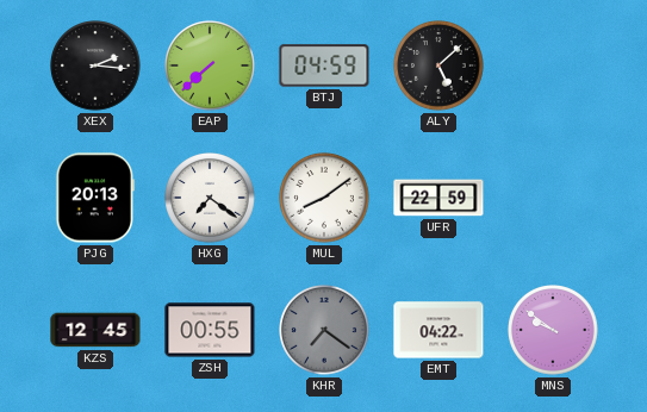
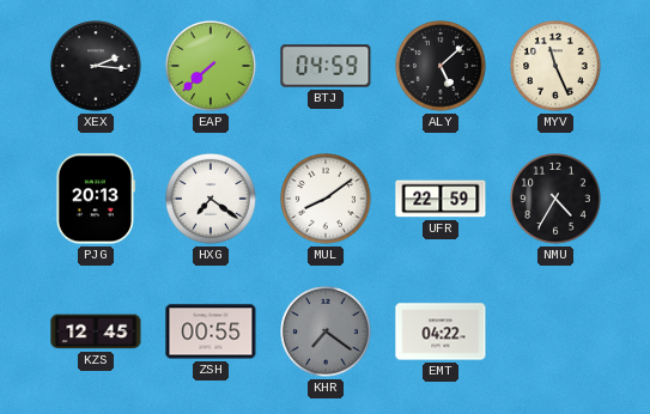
MYV: none -> 11:26 (555, 66)
NMU: none -> 4:35 (555, 199)
MNS: 9:51 -> none (553, 330)
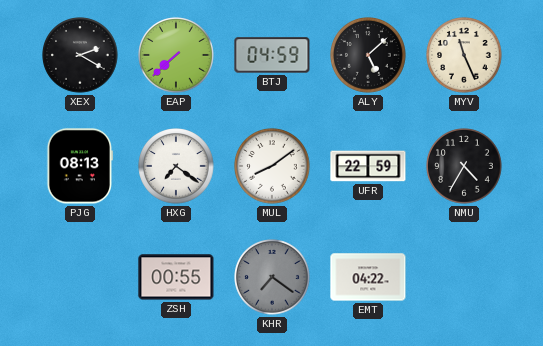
XEX: 2:16 -> 2:20 (80, 55)
PJG: 20:13 -> 08:13 (80, 166)
KZS: 12:45 -> none (96, 331)
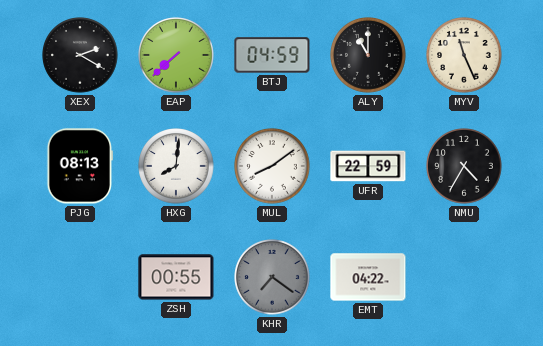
ALY: 5:08 -> 11:00 (368, 55)
HXG: 7:21 -> 8:01 (176, 166)
